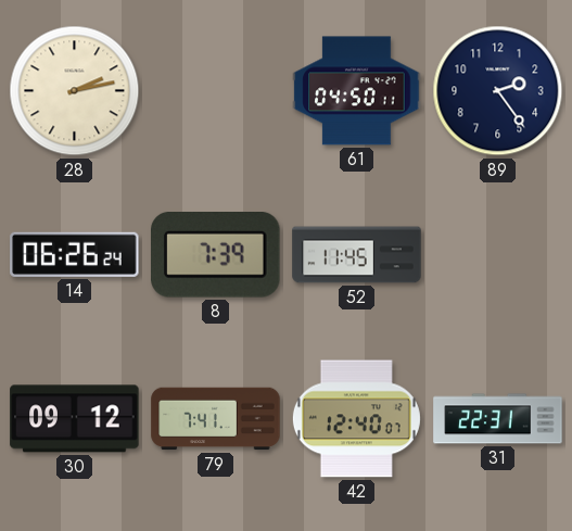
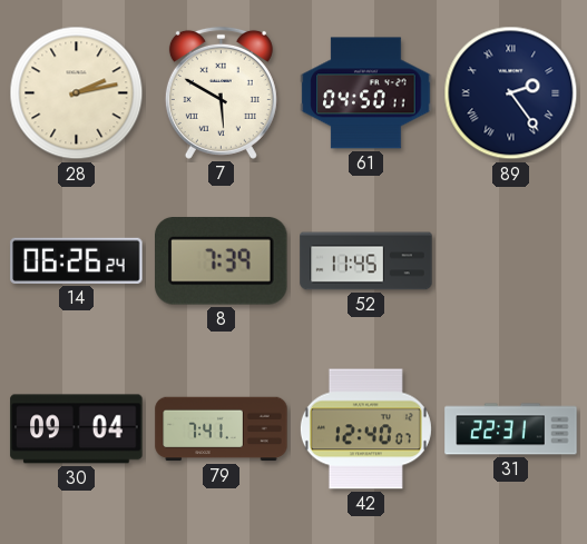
7: none -> 5:50 (221, 92)
89 numerals: Arabic -> Roman (511, 93)
30: 09:12 -> 09:04 (77, 429)
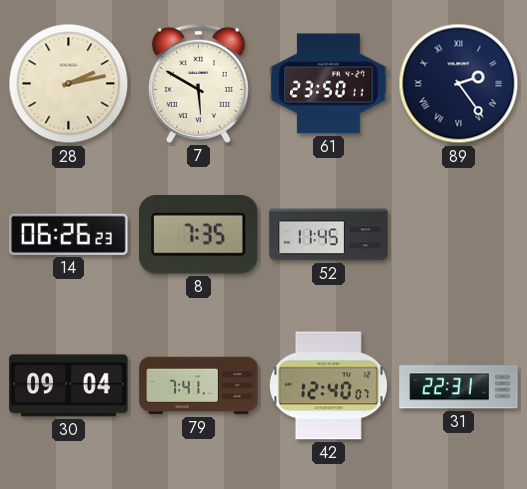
61: 04:50 -> 23:50 (329, 84)
14: 06:26:24 -> 06:26:23 (69, 234)
8: 7:39 -> 7:35 (199, 235)
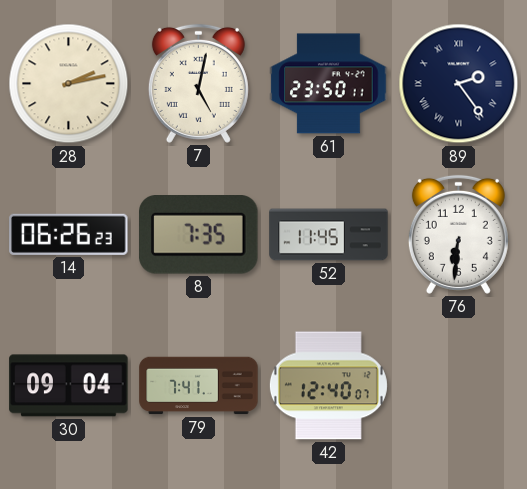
7: 5:50 -> 5:02 (198, 83)
76: none -> 6:31 (458, 234)
31: 22:31 -> none (459, 386)
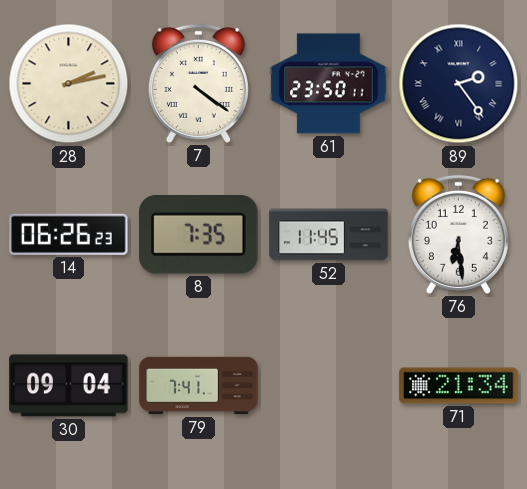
7: 5:02 -> 4:21 (198, 83)
76: 6:31 -> 6:29 (458, 234)
42: 12:40 -> none (328, 386)
71: none -> 21:34 (459, 386)
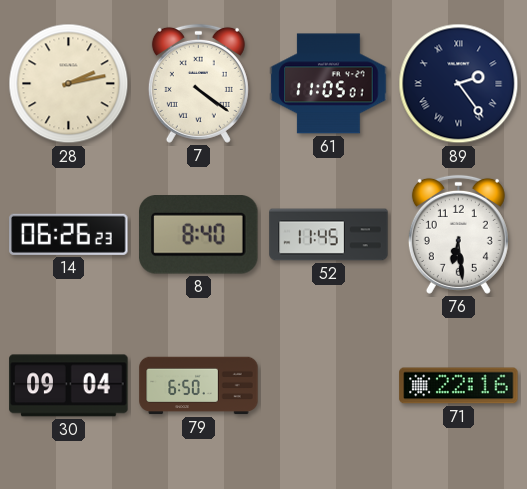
61: 23:50 -> 11:05 (329, 84)
8: 7:35 -> 8:40 (199, 235)
79: 7:41 -> 6:50 (199, 386)
71: 21:34 -> 22:16 (459, 386)
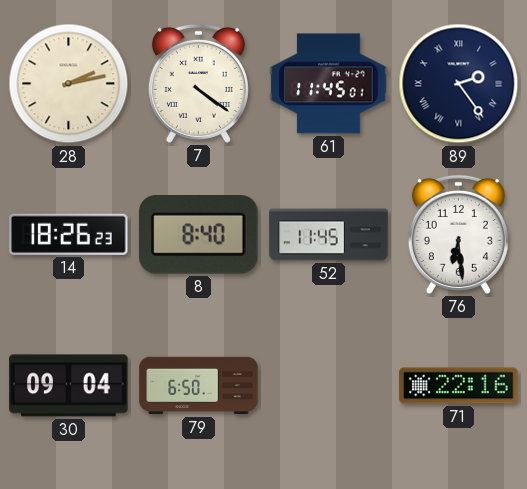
61: 11:05 -> 11:45 (329, 84)
14: 06:26 -> 18:26 (69, 234)
